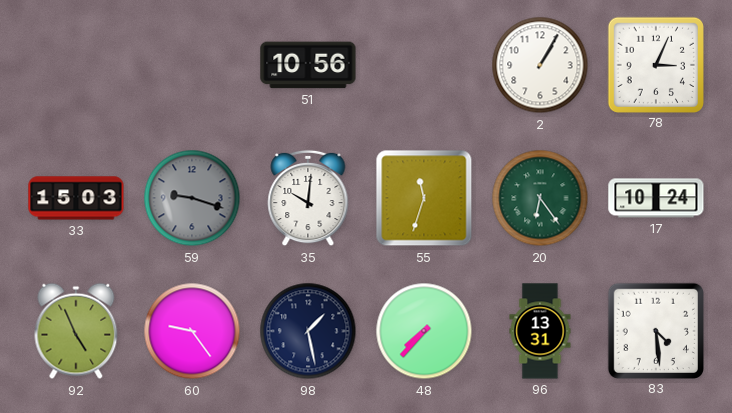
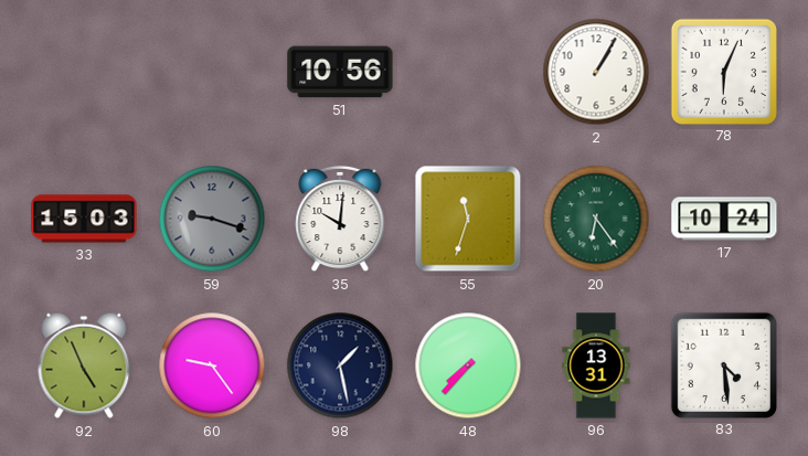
78: 3:04 -> 6:04 (723, 71)
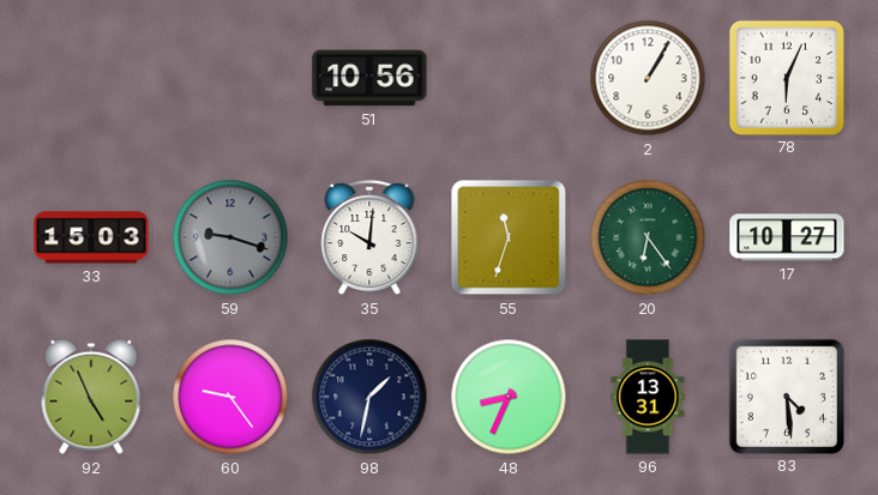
17: 10:24 -> 10:27 (787, 237)
98: 1:28 -> 1:32 (369, 397)
48: 7:37 -> 8:34 (509, 397)
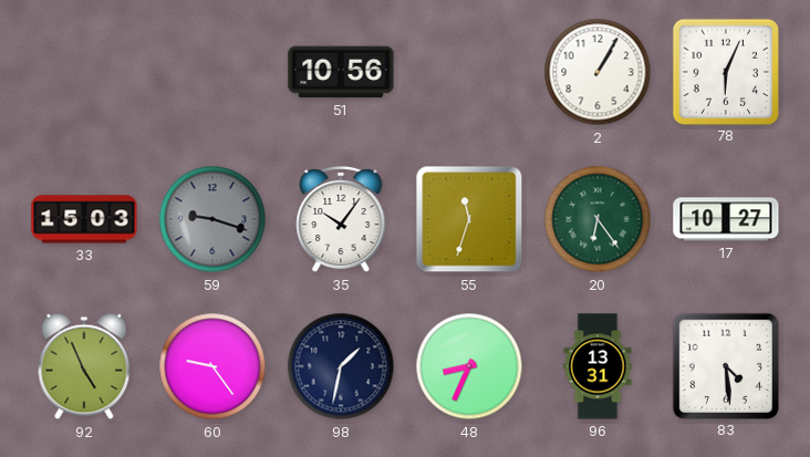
35: 10:01 -> 10:06 (341, 219)
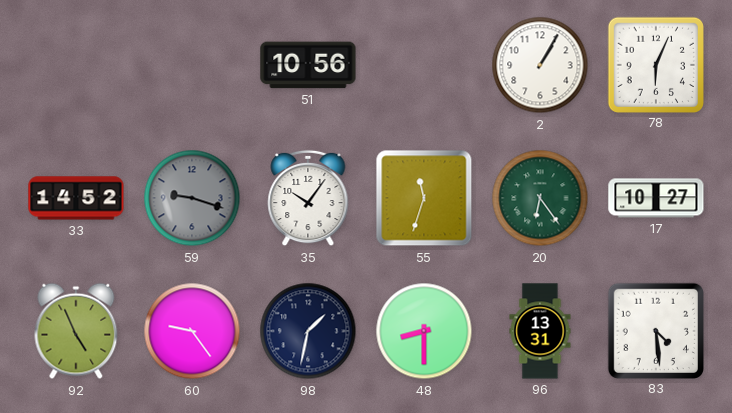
33: 15:03 -> 14:52 (76, 198)
48: 8:34 -> 8:30 (424, 331)
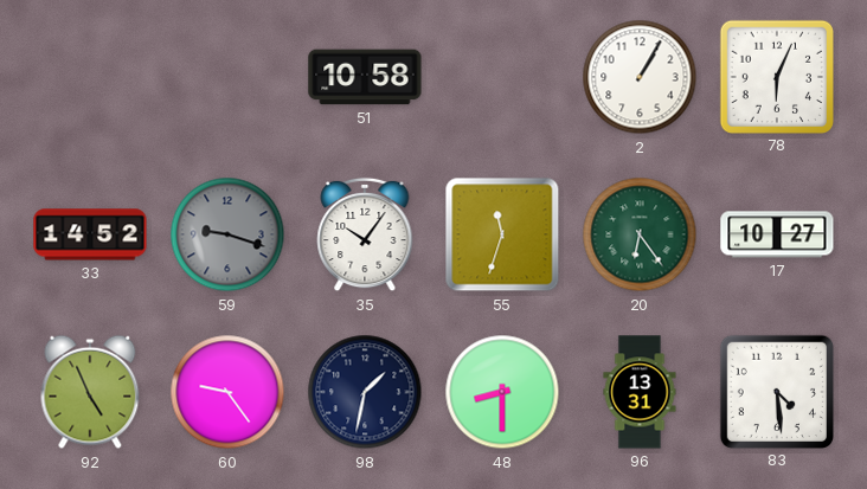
51: 10:56 -> 10:58 (365, 77)
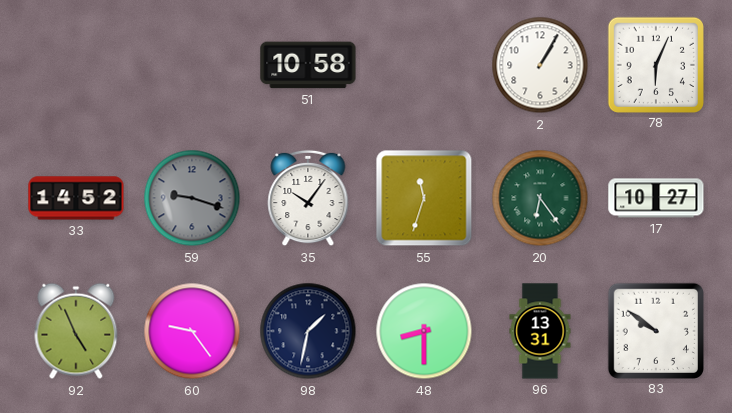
83: 4:29 -> 9:51 (655, 330)
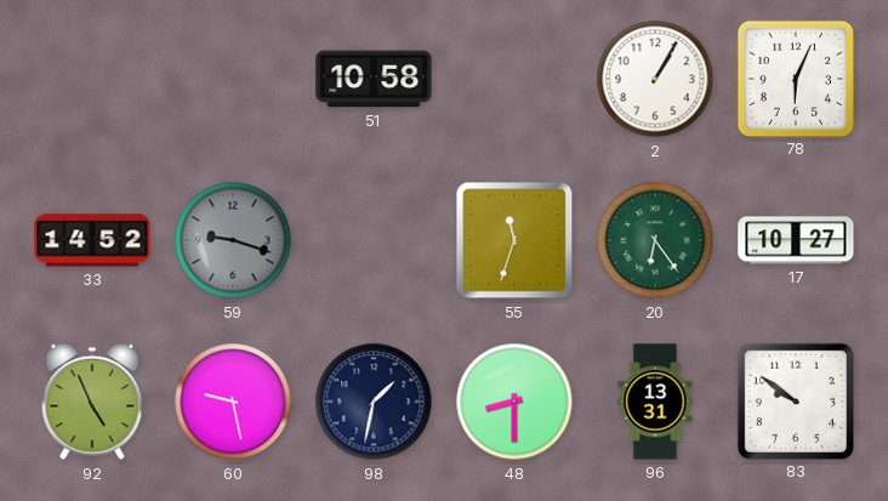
35: 10:06 -> none (308, 198)
60: 9:24 -> 9:28 (233, 402)
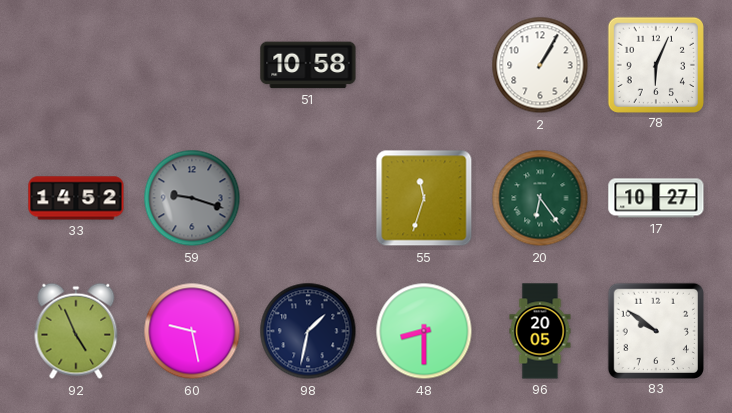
96: 13:31 -> 20:05 (540, 331)
